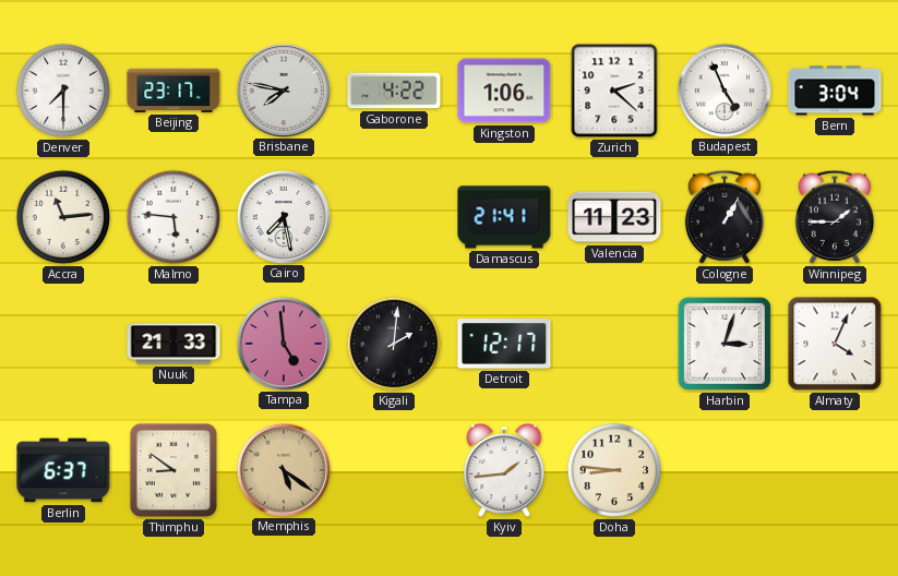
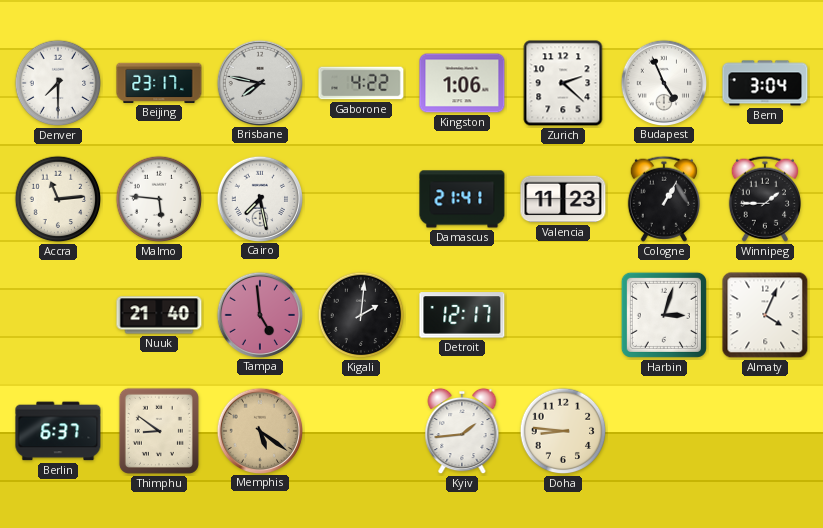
Nuuk: 21:33 -> 21:40 (159, 315)
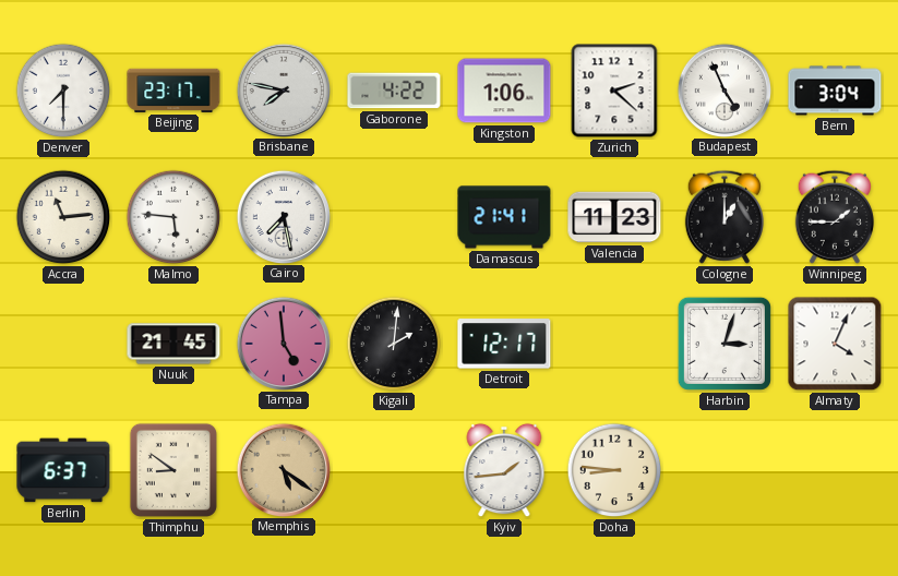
Cologne: 1:05 -> 1:00 (725, 217)
Nuuk: 21:40 -> 21:45 (173, 344)
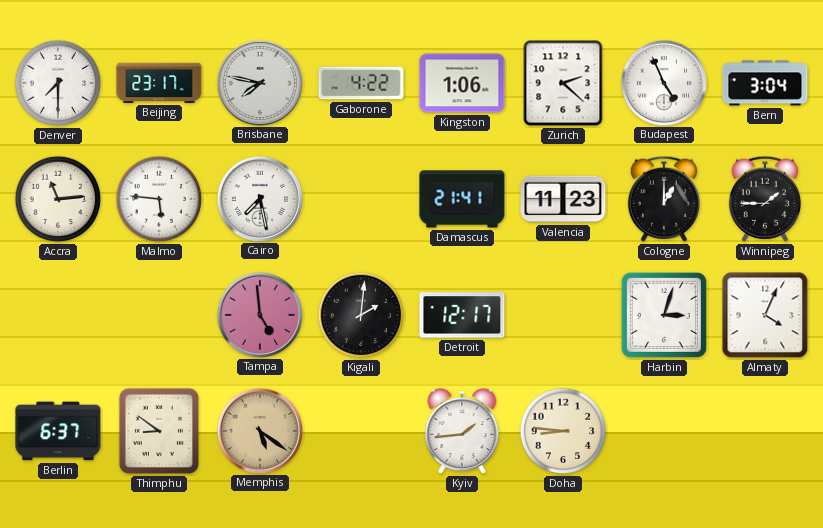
Nuuk: 21:45 -> none (173, 344)
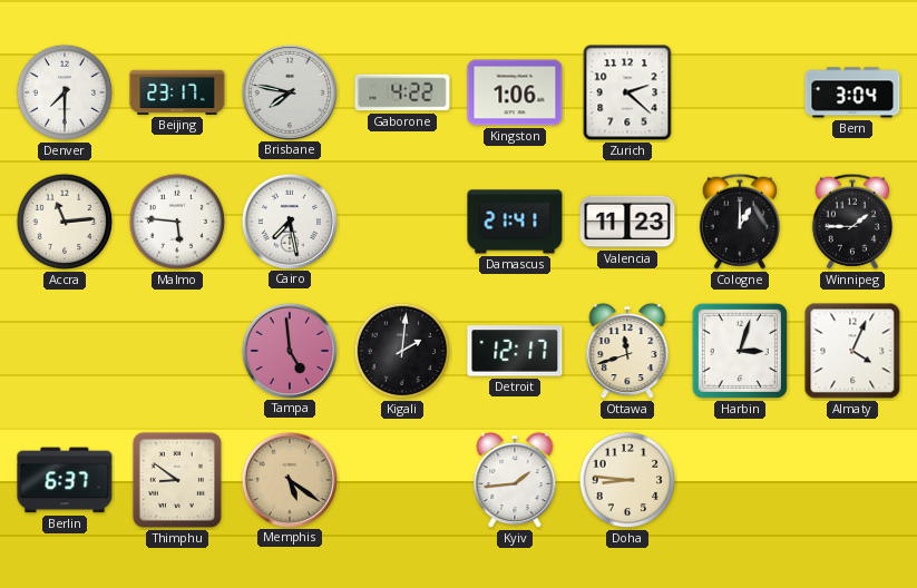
Budapest: 4:56 -> none (663, 82)
Ottawa: none -> 11:42 (627, 351)
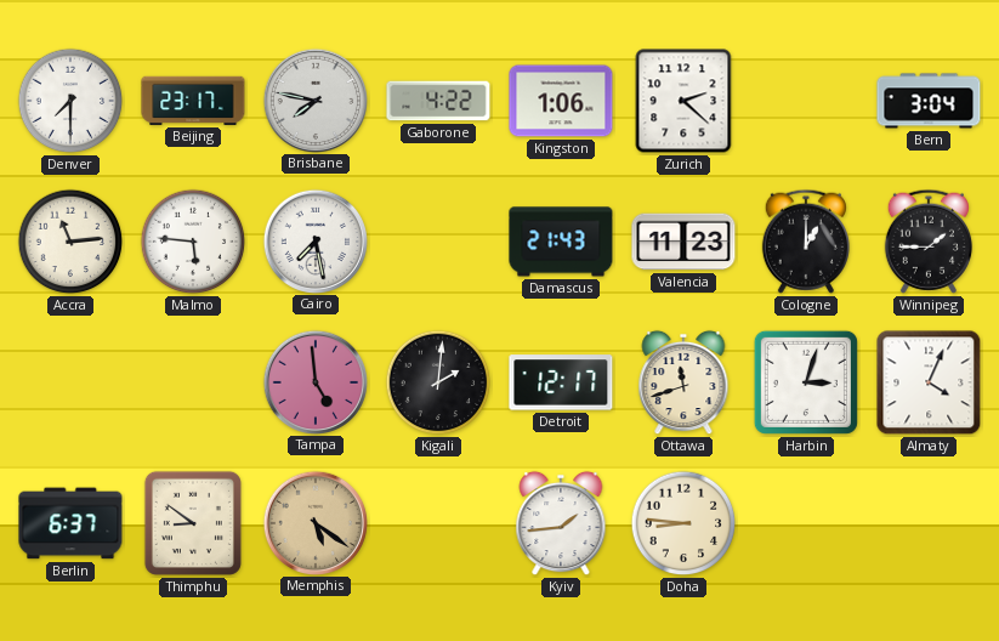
Damascus: 21:41 -> 21:43 (561, 242)
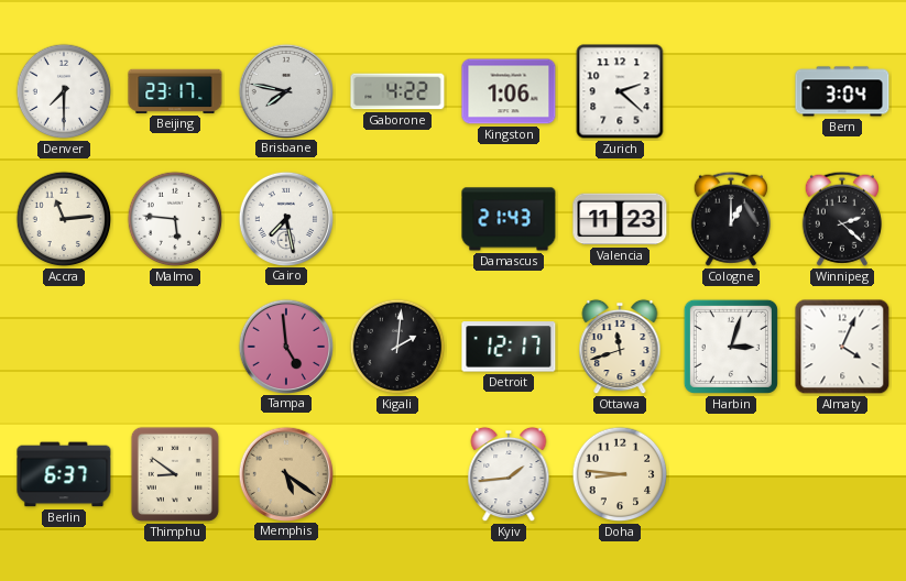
Winnipeg: 1:45 -> 2:22 (842, 219)
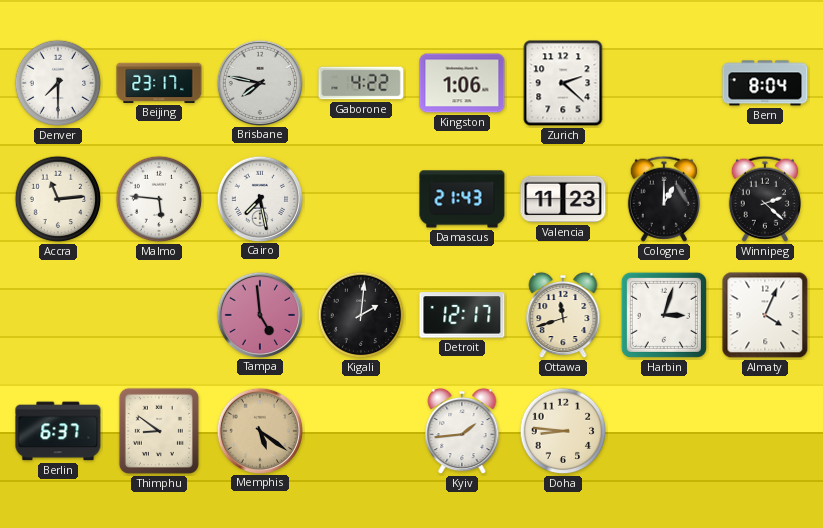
Bern: 3:04 -> 8:04 (765, 83)
